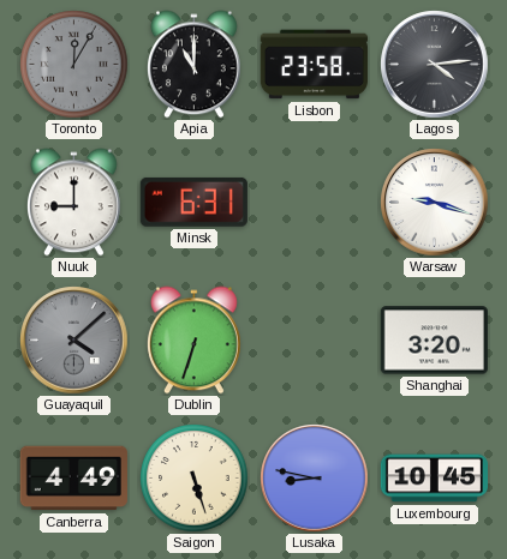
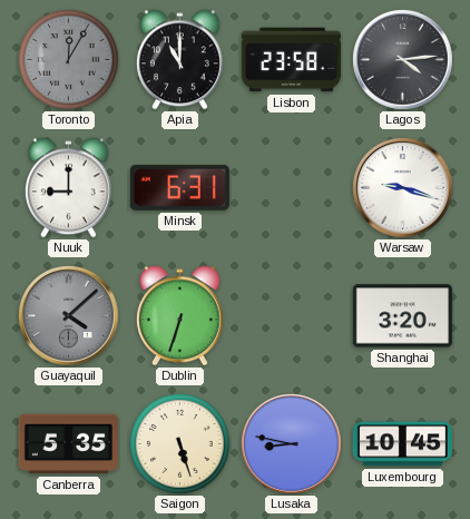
Canberra: 4:49 -> 5:35 (68, 444)
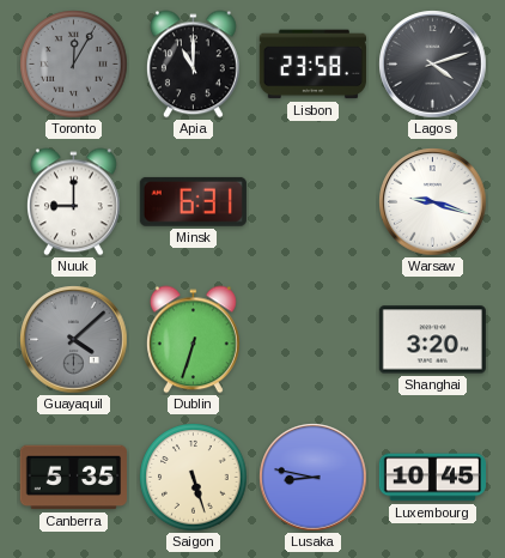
Lagos: 4:14 -> 4:12 (433, 65)
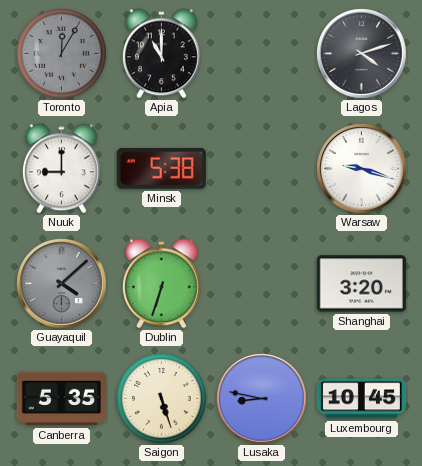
Lisbon: 23:58 -> none (312, 65)
Minsk: 6:31 -> 5:38 (161, 168)
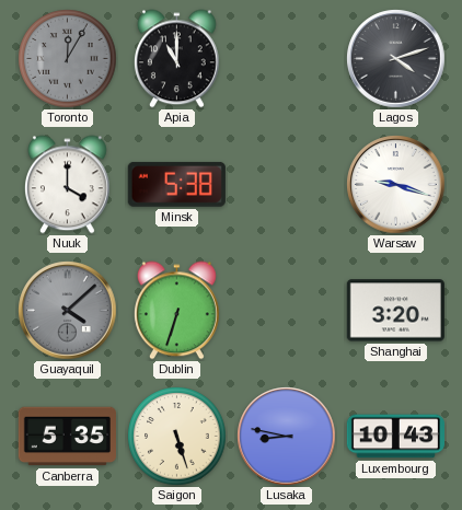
Nuuk: 9:00 -> 4:00 (67, 185)
Luxembourg: 10:45 -> 10:43 (395, 437)
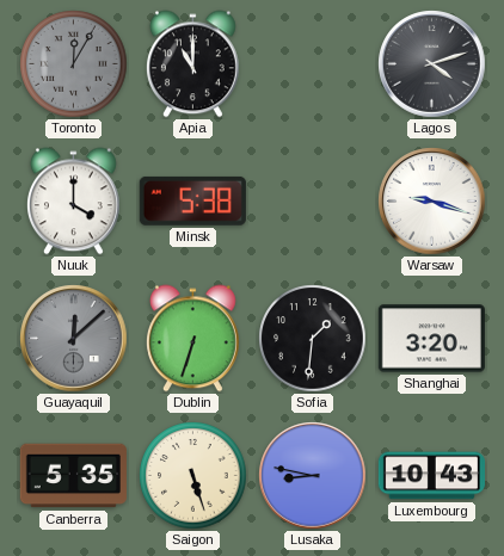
Guayaquil: 4:08 -> 12:08 (74, 339)
Sofia: none -> 1:31 (313, 339)
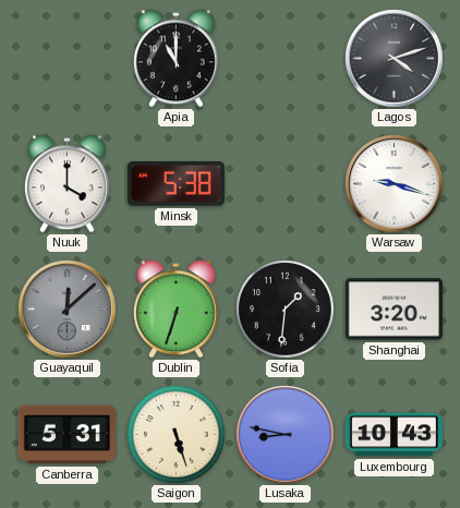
Toronto: 12:05 -> none (74, 64)
Canberra: 5:35 -> 5:31 (66, 435)
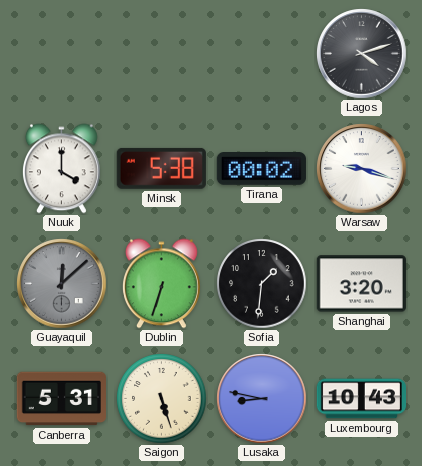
Apia: 11:00 -> none (175, 59)
Tirana: none -> 00:02 (261, 169)
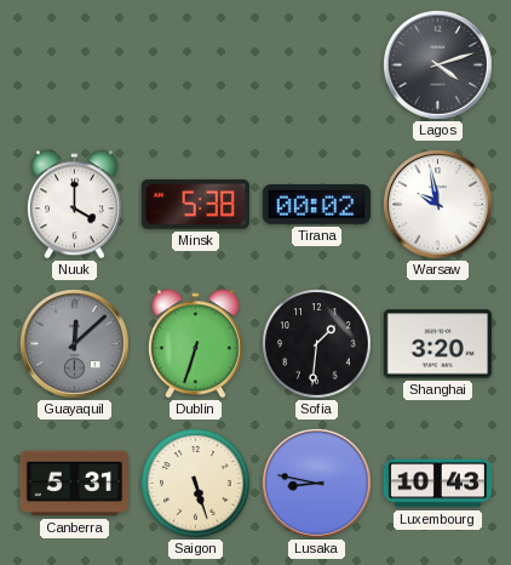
Warsaw: 9:18 -> 9:58 (438, 205)
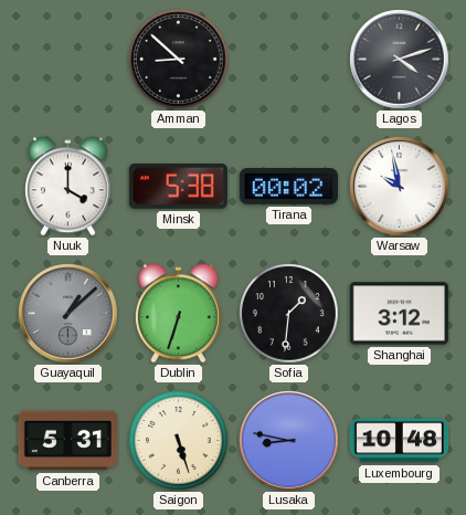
Amman: none -> 8:52 (179, 60)
Guayaquil: 12:08 -> 1:08 (68, 314)
Shanghai: 3:20 -> 3:12 (399, 314)
Luxembourg: 10:43 -> 10:48 (399, 441)
